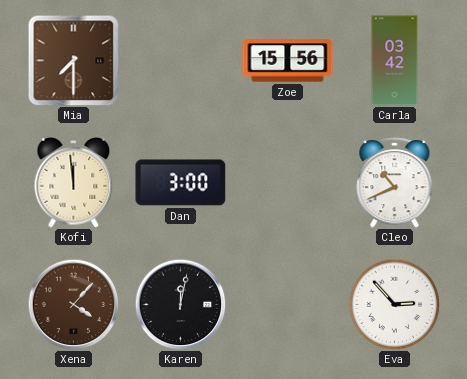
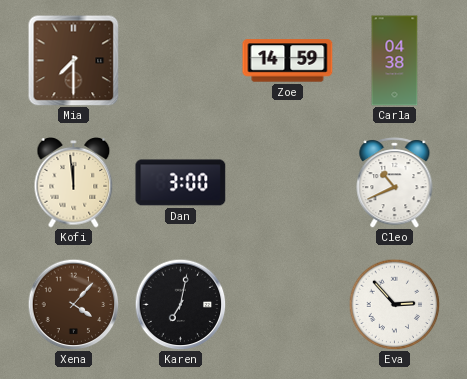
Zoe: 15:56 -> 14:59 (288, 61)
Carla: 03:42 -> 04:38 (395, 61)
Karen: 12:02 -> 7:02 (180, 304)
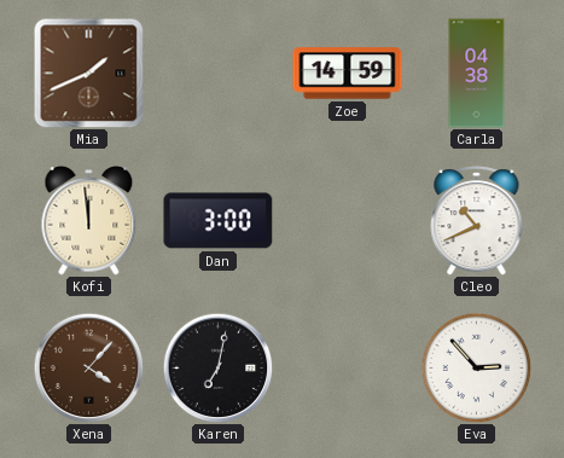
Mia: 7:30 -> 1:41 (88, 73)
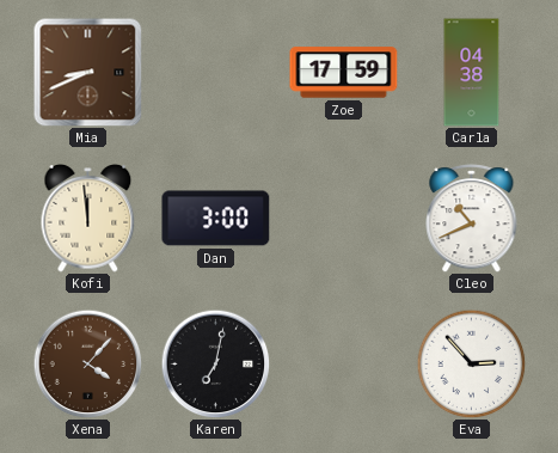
Mia: 1:41 -> 8:41 (87, 72)
Zoe: 14:59 -> 17:59 (344, 73)
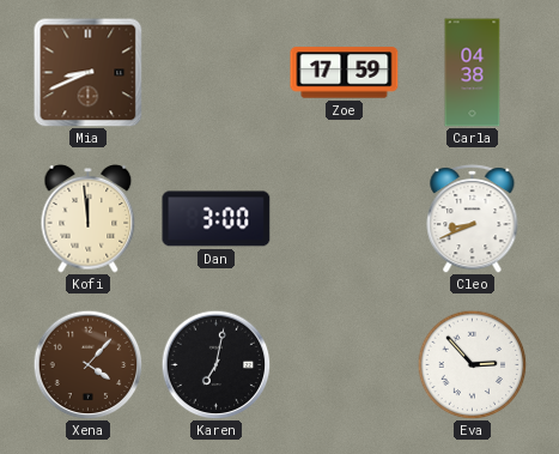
Cleo: 10:41 -> 8:41 (473, 219)
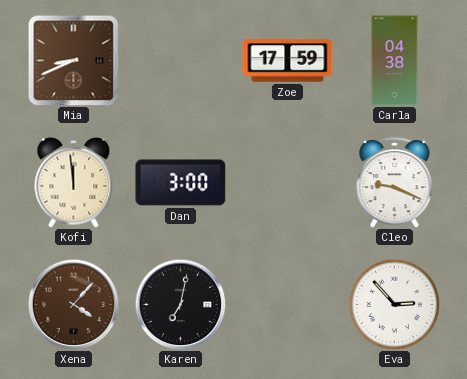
Cleo: 8:41 -> 9:19 (395, 183)
